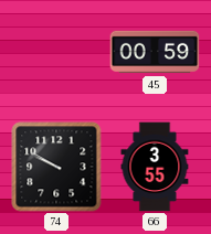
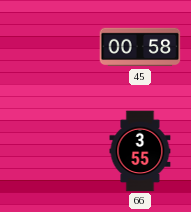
45: 00:59 -> 00:58 (140, 47)
74: 9:50 -> none (56, 167)
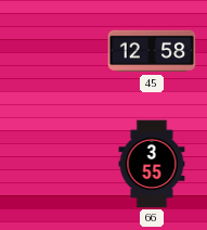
45: 00:58 -> 12:58 (152, 51)
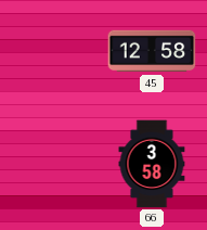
66: 3:55 -> 3:58 (152, 164)
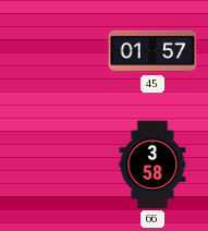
45: 12:58 -> 01:57 (152, 51)
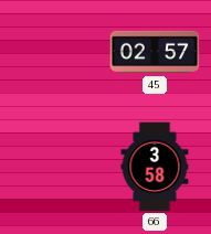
45: 01:57 -> 02:57 (155, 52)
